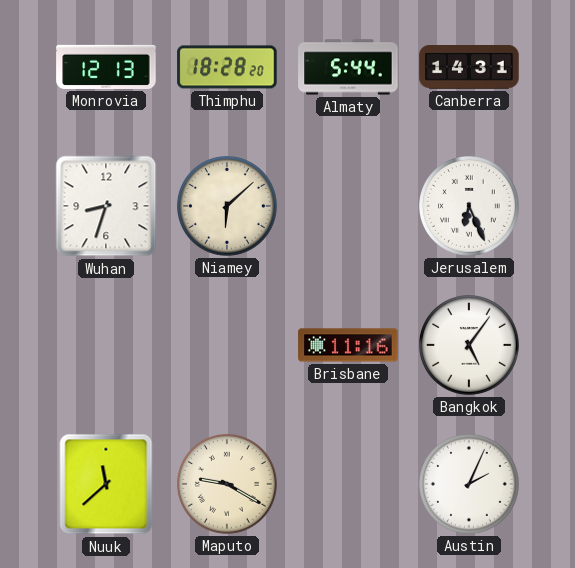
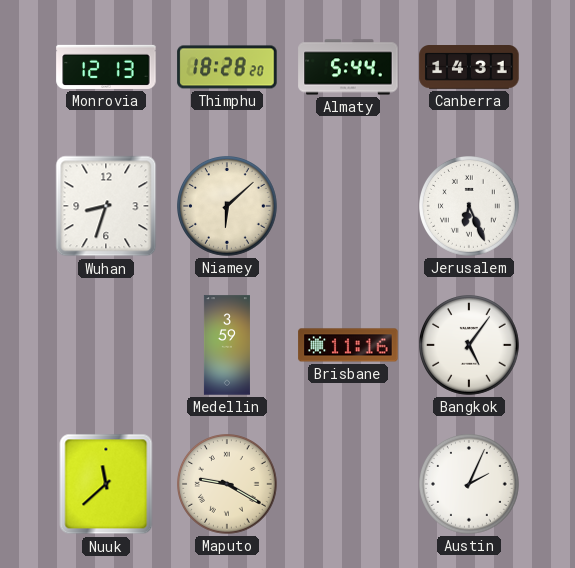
Medellin: none -> 3:59 (227, 345)
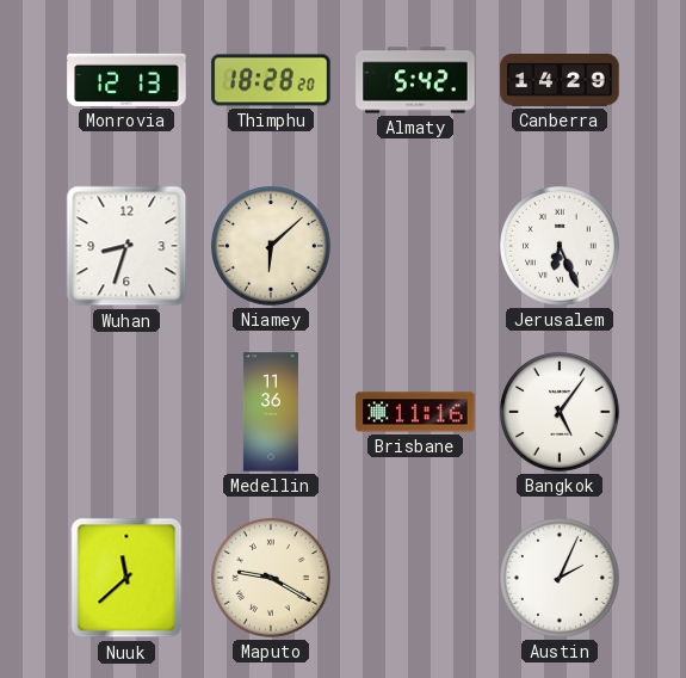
Almaty: 5:44 -> 5:42 (415, 80)
Canberra: 14:31 -> 14:29 (560, 80)
Medellin: 3:59 -> 11:36 (271, 412)
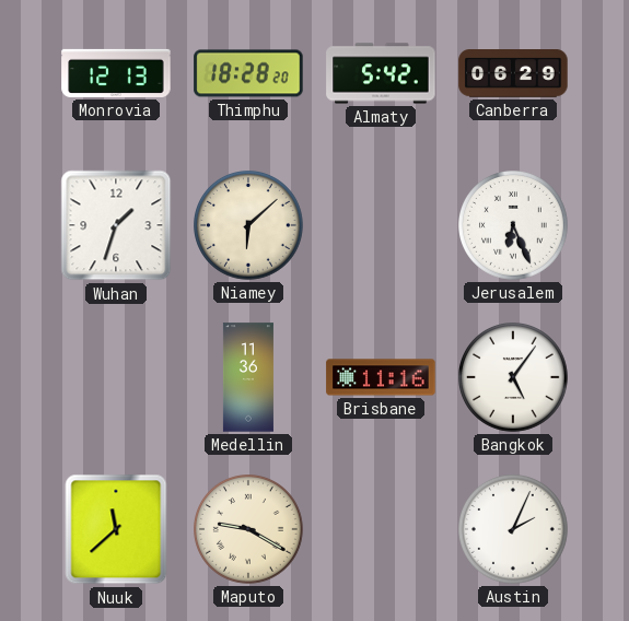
Canberra: 14:29 -> 06:29 (513, 73)
Wuhan: 8:33 -> 1:33 (116, 225)
